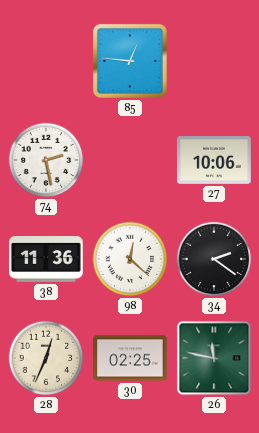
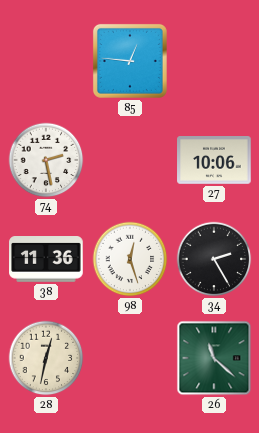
98: 12:22 -> 12:27 (130, 259)
34: 2:21 -> 2:25 (214, 259)
28: 12:34 -> 12:32 (46, 358)
30: 02:25 -> none (130, 358)
26: 11:47 -> 11:22 (214, 358)
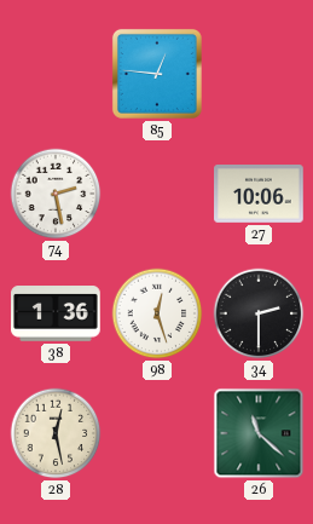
38: 11:36 -> 1:36 (56, 313)
34: 2:25 -> 2:30 (259, 313)
28: 12:32 -> 12:28 (56, 433)
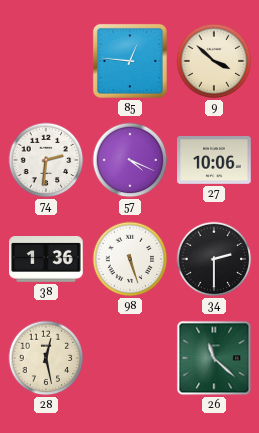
9: none -> 3:52 (214, 61)
74: 2:28 -> 2:31 (46, 160)
57: none -> 4:19 (130, 160)
98: 12:27 -> 5:27 (130, 259)
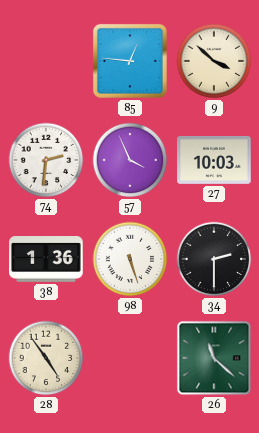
57: 4:19 -> 3:56 (130, 160)
27: 10:06 -> 10:03 (214, 161)
28: 12:28 -> 4:54 (46, 358)
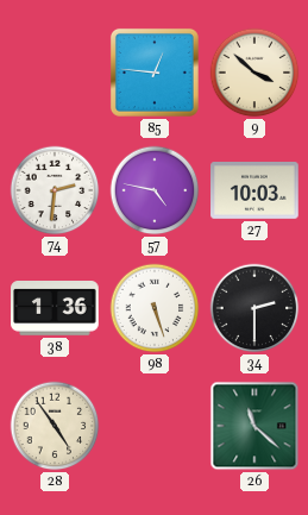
57: 3:56 -> 4:47 (155, 190)
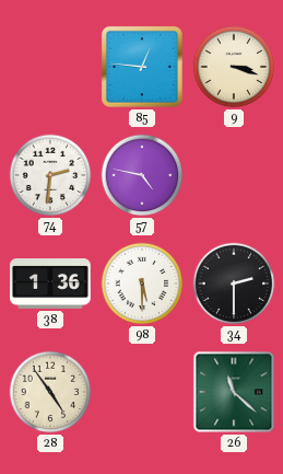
9: 3:52 -> 3:18 (234, 67)
27: 10:03 -> none (254, 191)
98: 5:27 -> 5:30 (142, 284)
